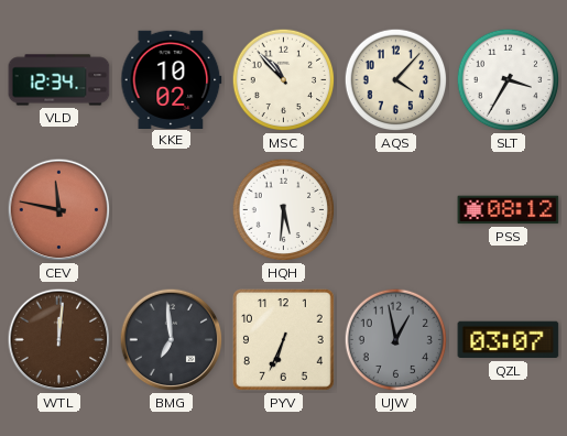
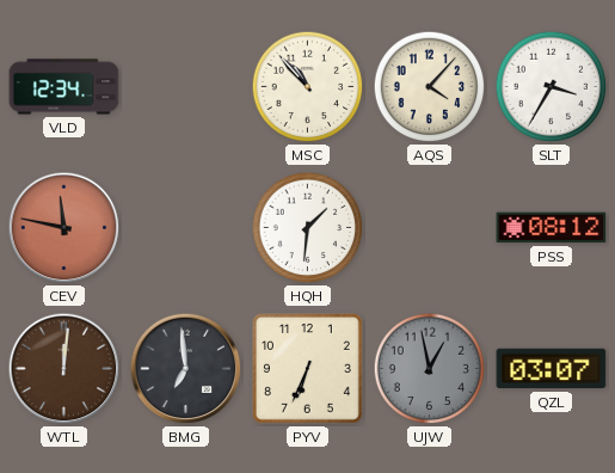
KKE: 10:02 -> none (172, 79)
HQH: 5:31 -> 1:31 (308, 228)
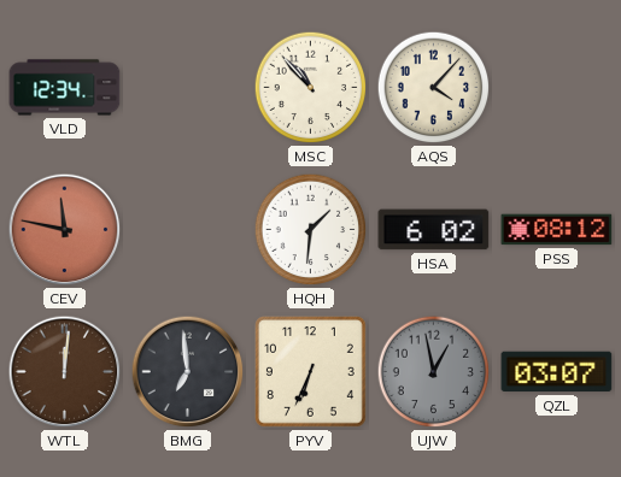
SLT: 3:35 -> none (552, 87)
HSA: none -> 6:02 (434, 230)
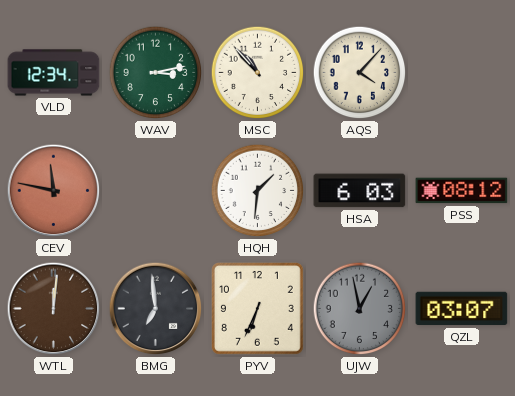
WAV: none -> 3:13 (156, 73)
HSA: 6:02 -> 6:03 (360, 191)
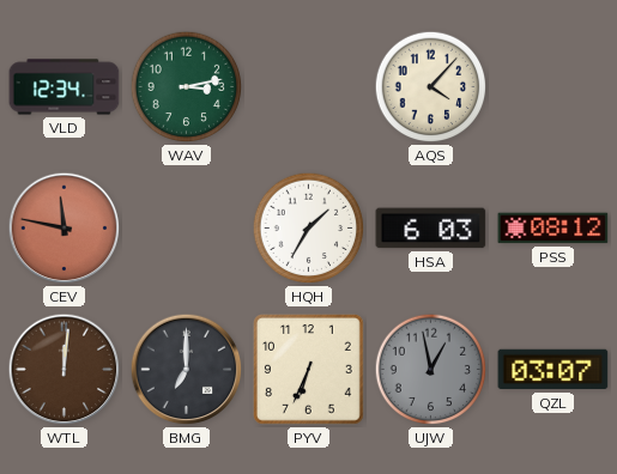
MSC: 10:53 -> none (258, 73)
HQH: 1:31 -> 1:35 (309, 229)
BMG: 6:59 -> 7:00 (187, 370)
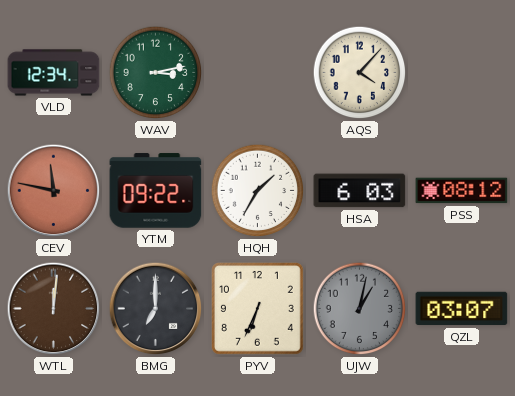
YTM: none -> 09:22 (156, 191)
UJW: 12:58 -> 1:02 (360, 309)
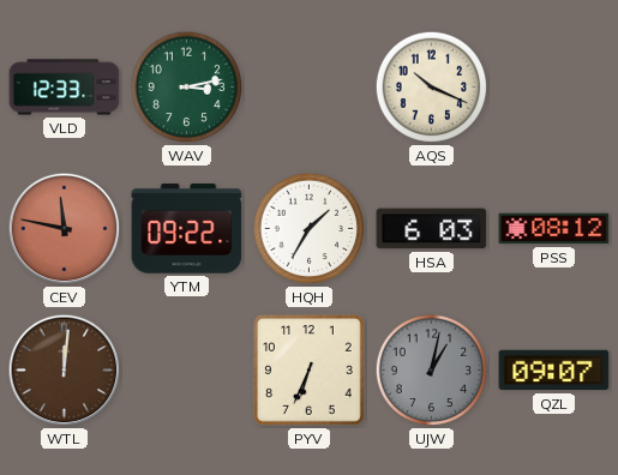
VLD: 12:34 -> 12:33 (65, 88)
AQS: 4:07 -> 10:19 (432, 88)
BMG: 7:00 -> none (156, 309)
QZL: 03:07 -> 09:07 (554, 371)
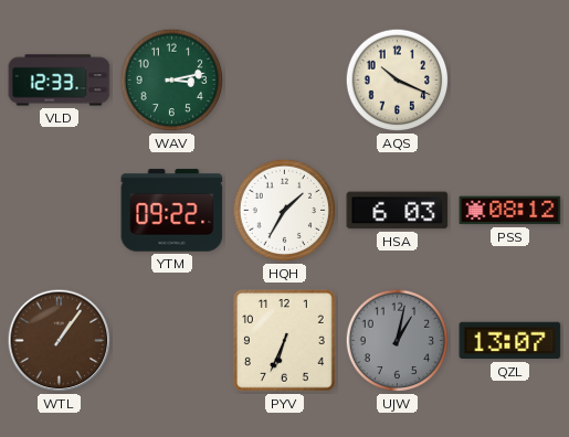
CEV: 11:47 -> none (65, 229)
WTL: 12:01 -> 1:06 (60, 341)
QZL: 09:07 -> 13:07 (510, 341)
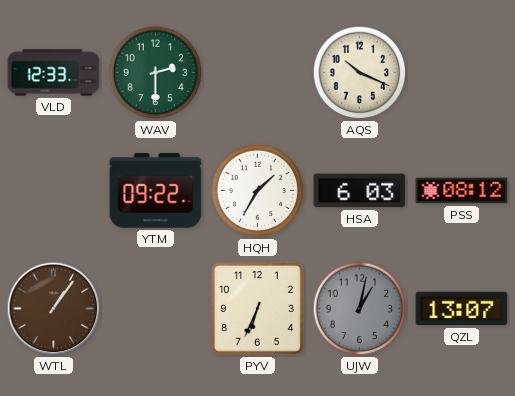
WAV: 3:13 -> 2:30 (156, 73)
